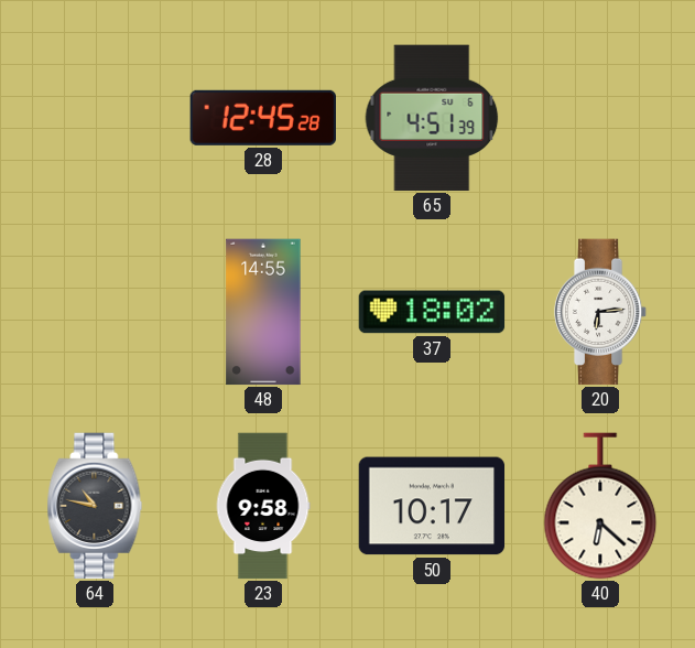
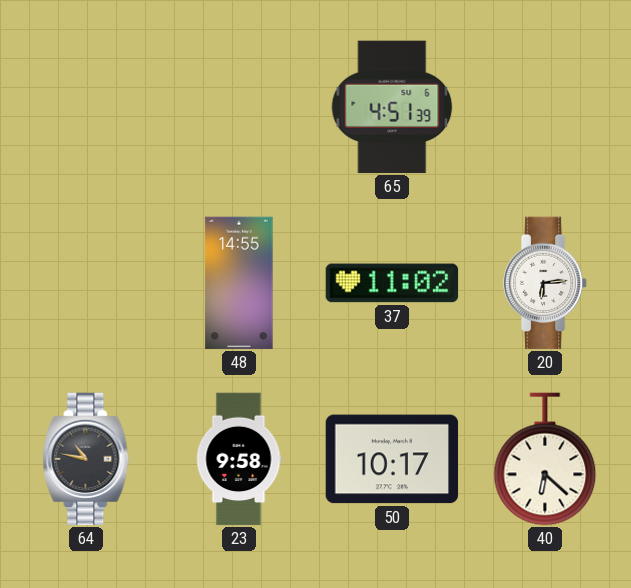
28: 12:45 -> none (262, 118)
37: 18:02 -> 11:02 (392, 283)
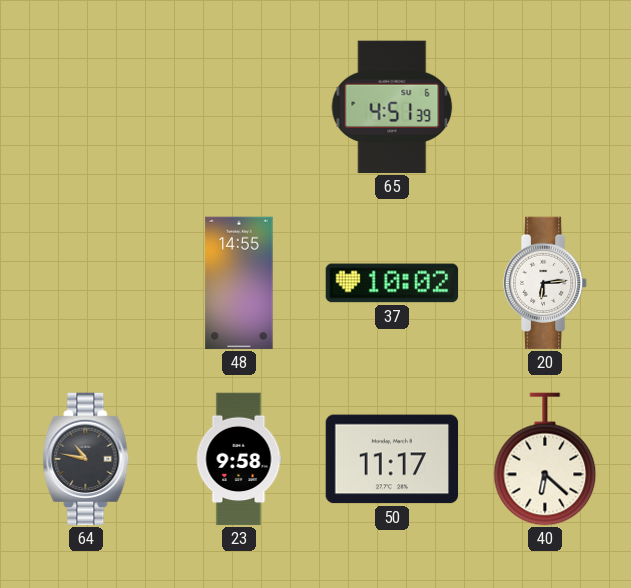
37: 11:02 -> 10:02 (392, 283)
50: 10:17 -> 11:17 (392, 459)
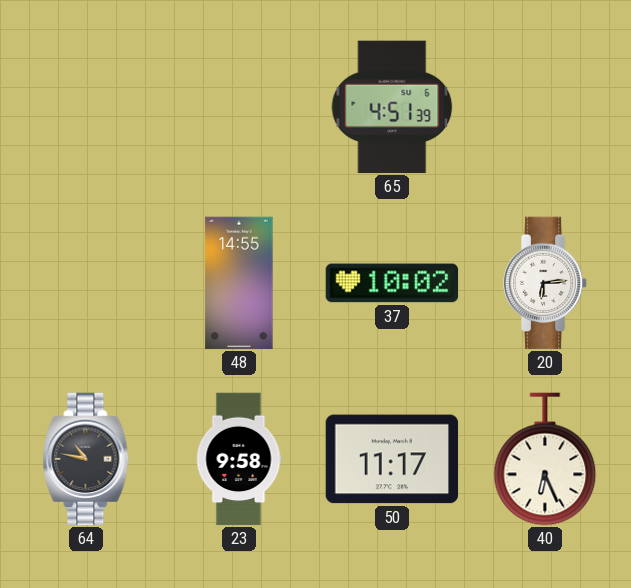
40: 6:22 -> 6:26 (545, 459)
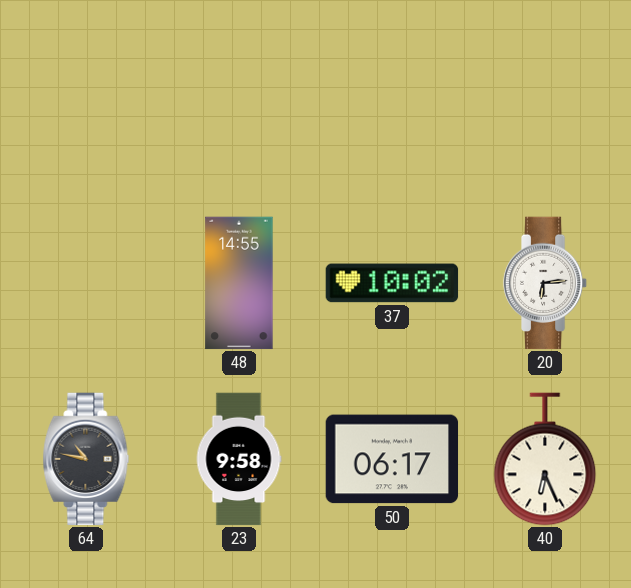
65: 4:51 -> none (392, 107)
50: 11:17 -> 06:17 (392, 459)
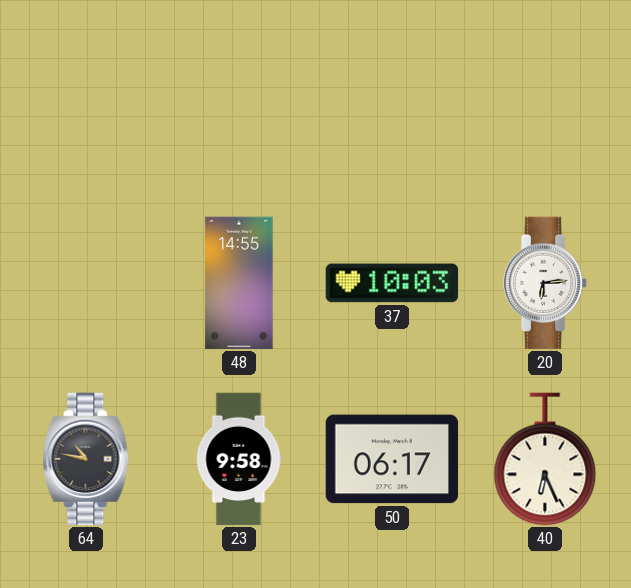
37: 10:02 -> 10:03 (392, 283)
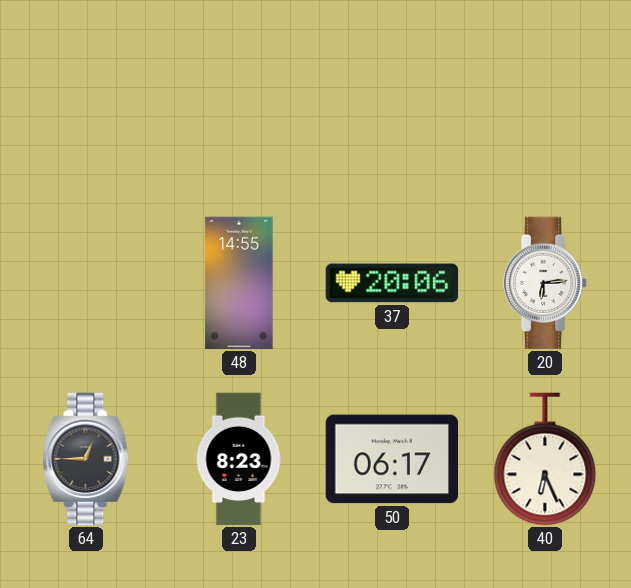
37: 10:03 -> 20:06 (392, 283)
64: 10:47 -> 12:45 (86, 459)
23: 9:58 -> 8:23 (239, 459)
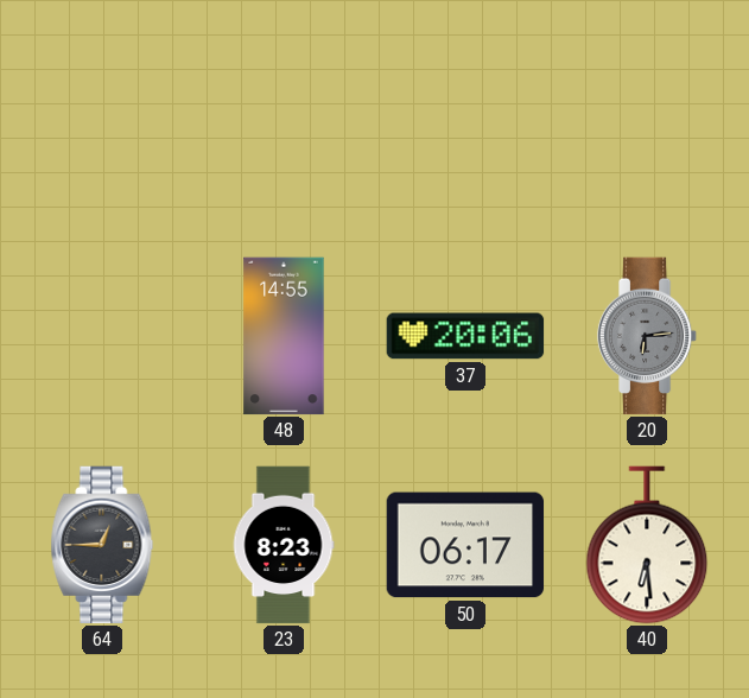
20 dial: white -> grey (647, 336)
40: 6:26 -> 6:29 (647, 545)
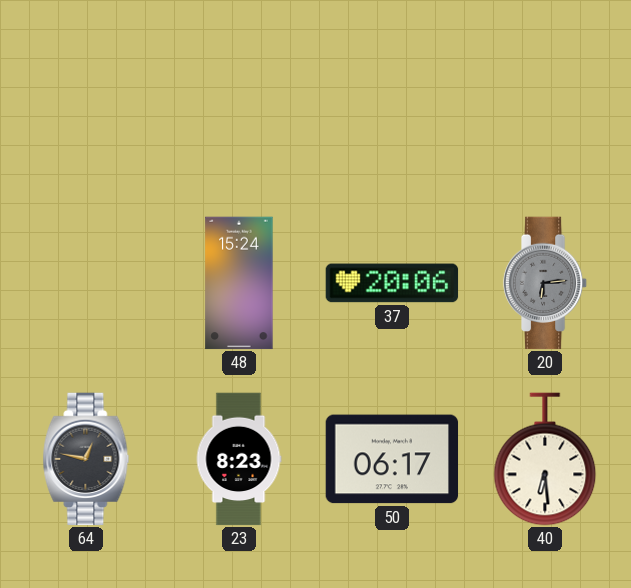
48: 14:55 -> 15:24 (239, 283)
64: 12:45 -> 12:47 (86, 459)
